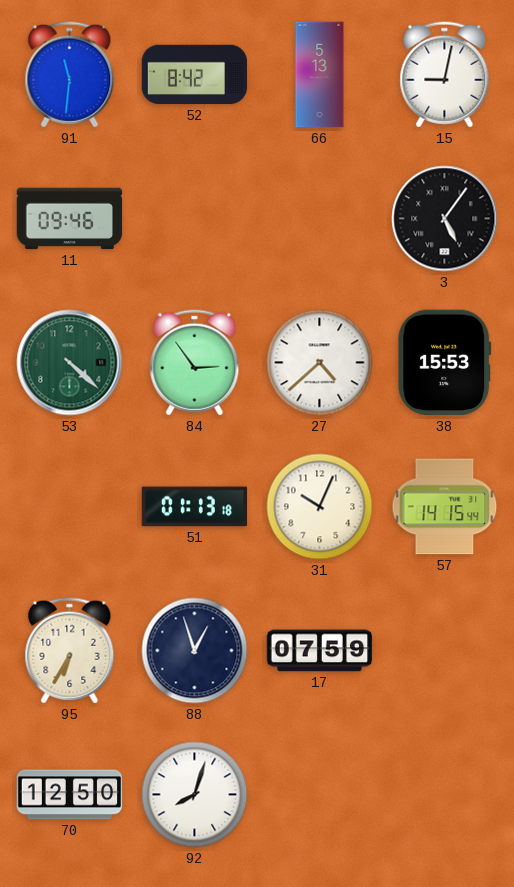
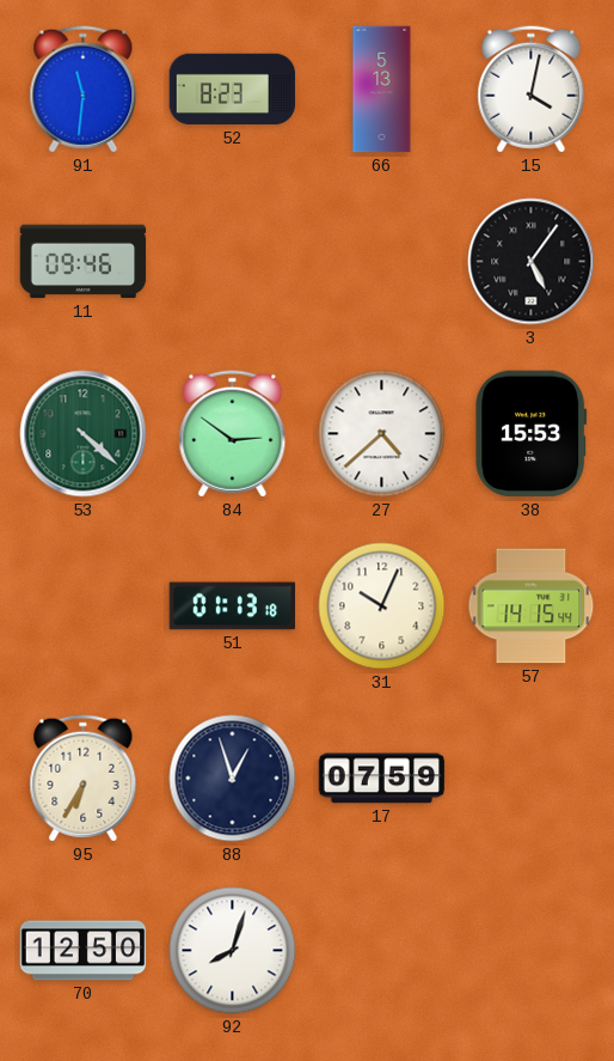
52: 8:42 -> 8:23 (233, 90)
15: 9:02 -> 4:02 (532, 90)
84: 2:54 -> 2:51 (233, 434)
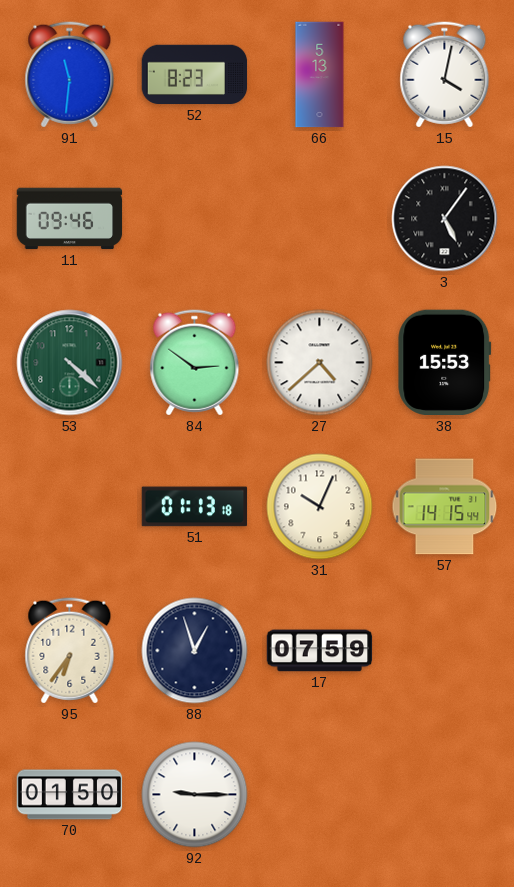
95: 6:35 -> 6:36 (70, 651)
70: 12:50 -> 01:50 (70, 795)
92: 8:03 -> 9:15 (195, 795)
